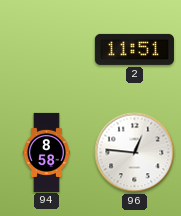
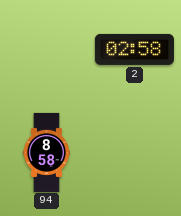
2: 11:51 -> 02:58 (134, 49)
96: 12:46 -> none (135, 153)
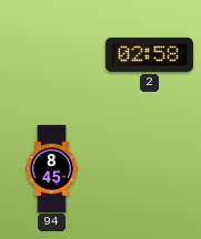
94: 8:58 -> 8:45 (51, 168)
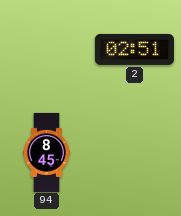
2: 02:58 -> 02:51 (134, 49)
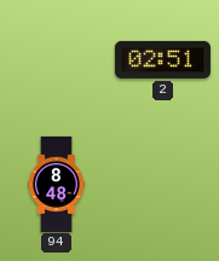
94: 8:45 -> 8:48 (56, 184)
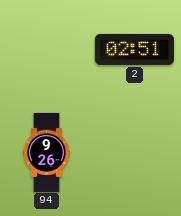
94: 8:48 -> 9:26 (46, 152)
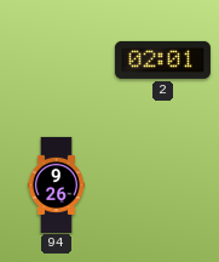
2: 02:51 -> 02:01 (162, 59)
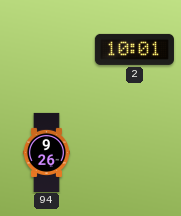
2: 02:01 -> 10:01 (134, 49)
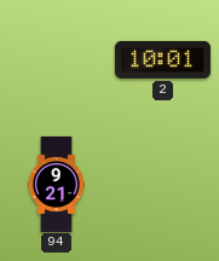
94: 9:26 -> 9:21 (56, 184)
